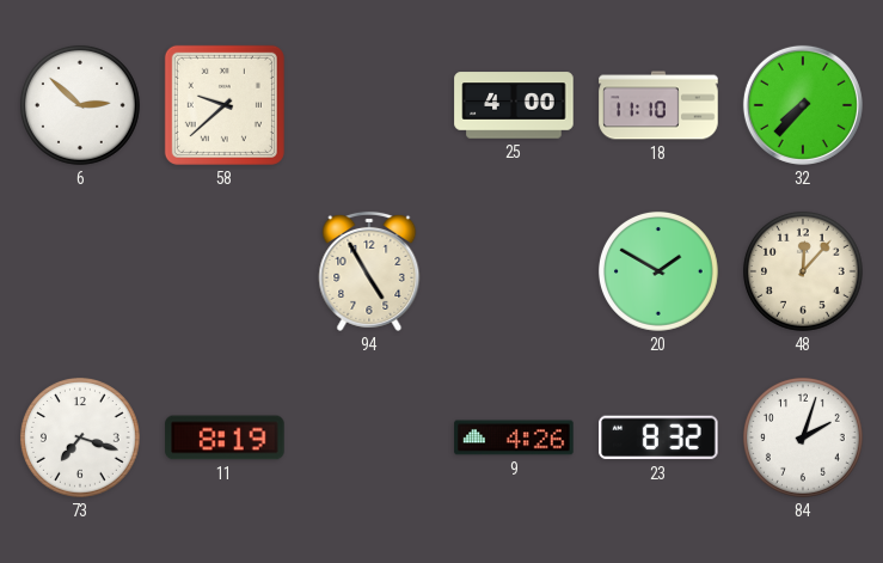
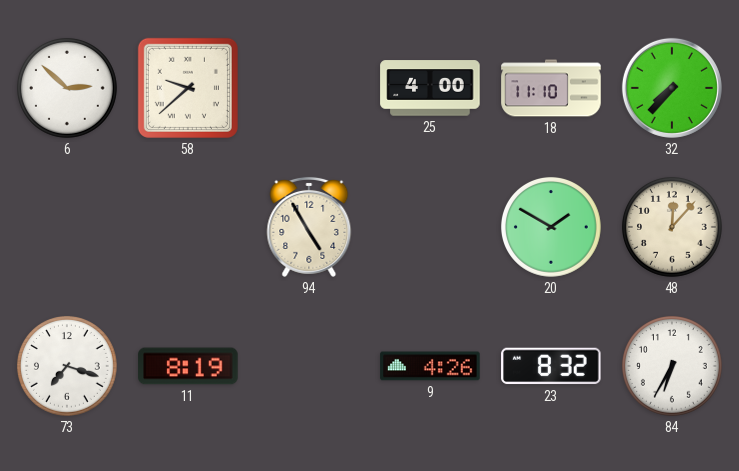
84: 2:03 -> 6:35 (672, 366)
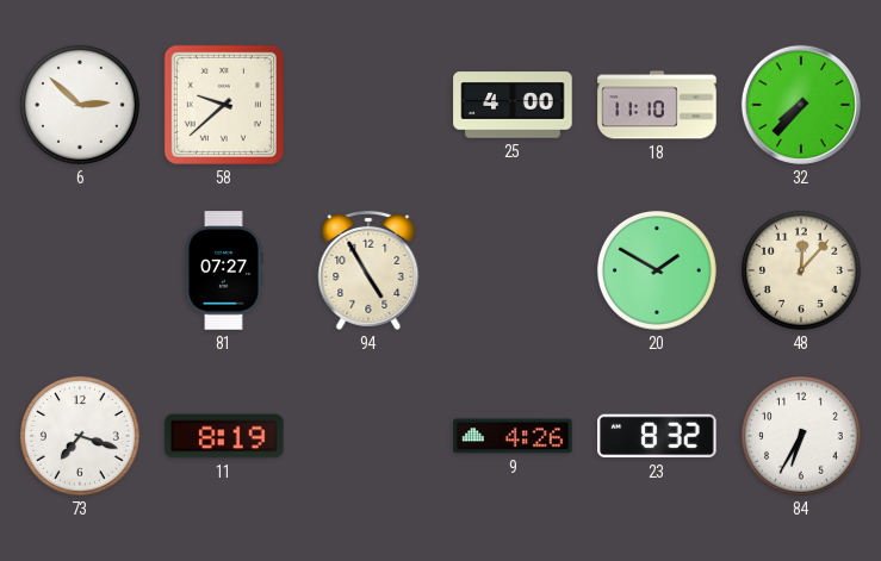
81: none -> 07:27 (224, 270)
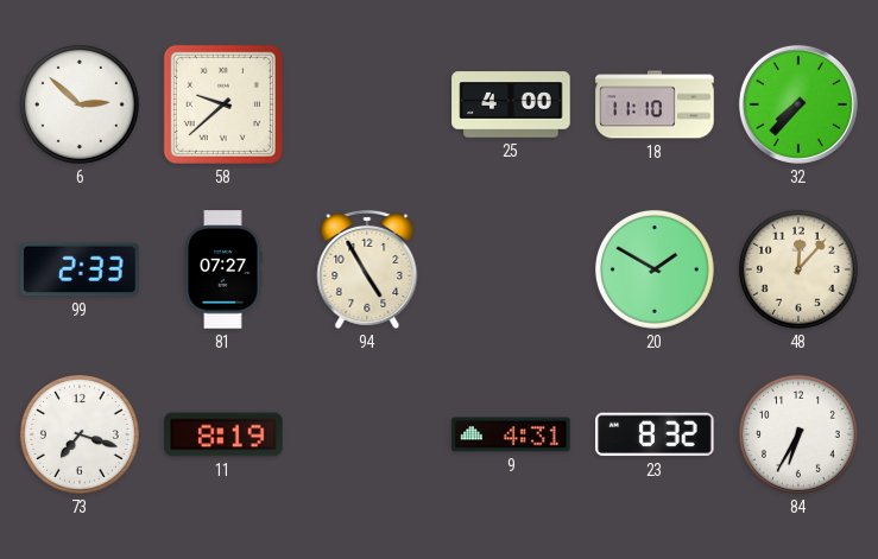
99: none -> 2:33 (80, 269)
9: 4:26 -> 4:31 (511, 434)
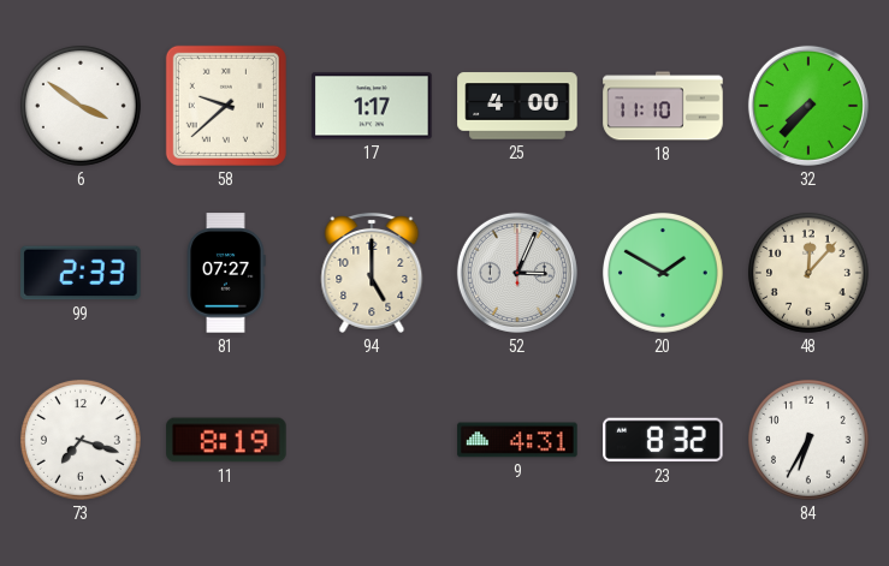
6: 2:52 -> 3:51 (81, 106)
17: none -> 1:17 (372, 106)
94: 4:55 -> 5:00 (372, 273)
52: none -> 3:04 (517, 273)
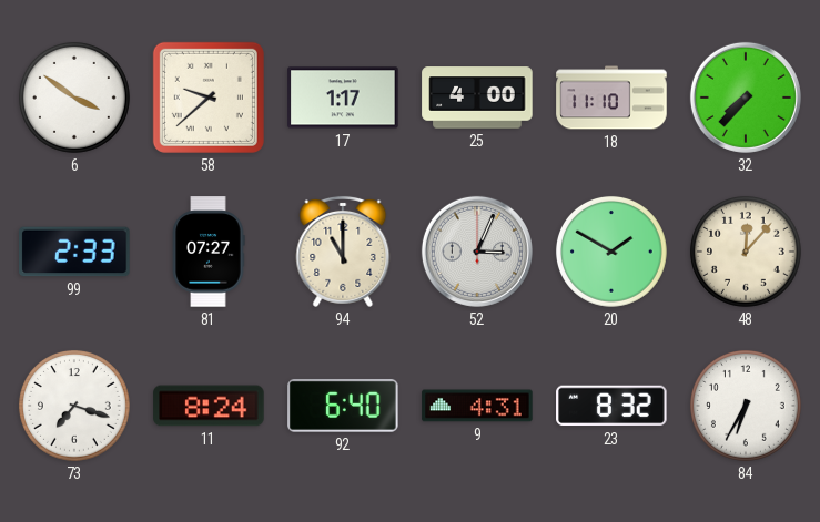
94: 5:00 -> 11:00 (343, 252)
11: 8:19 -> 8:24 (209, 406)
92: none -> 6:40 (343, 406)
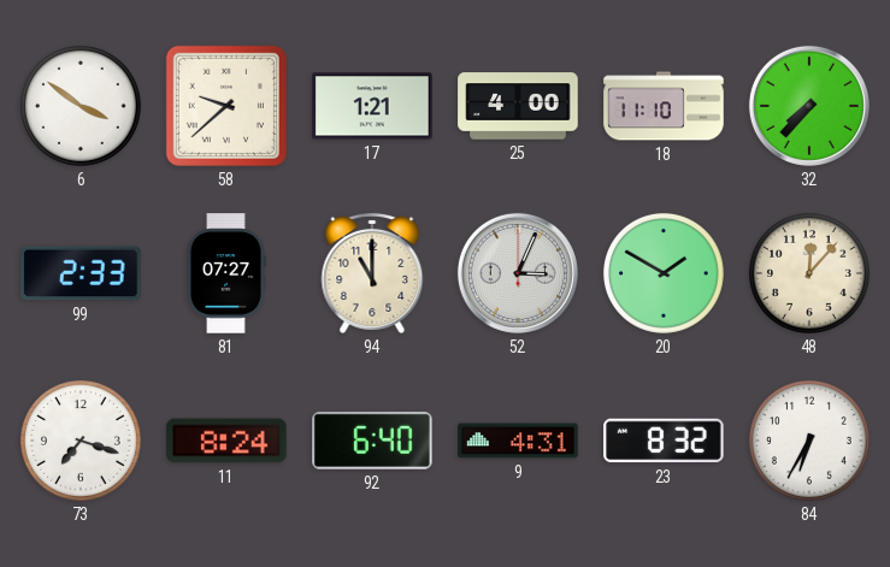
17: 1:17 -> 1:21 (372, 106)
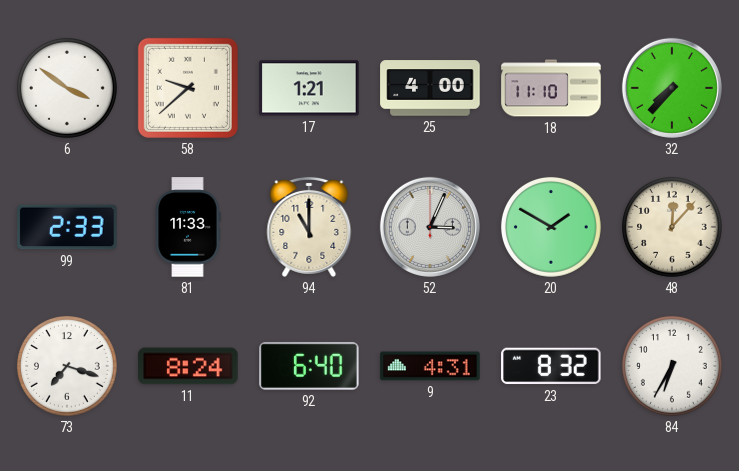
81: 07:27 -> 11:33 (188, 227)
